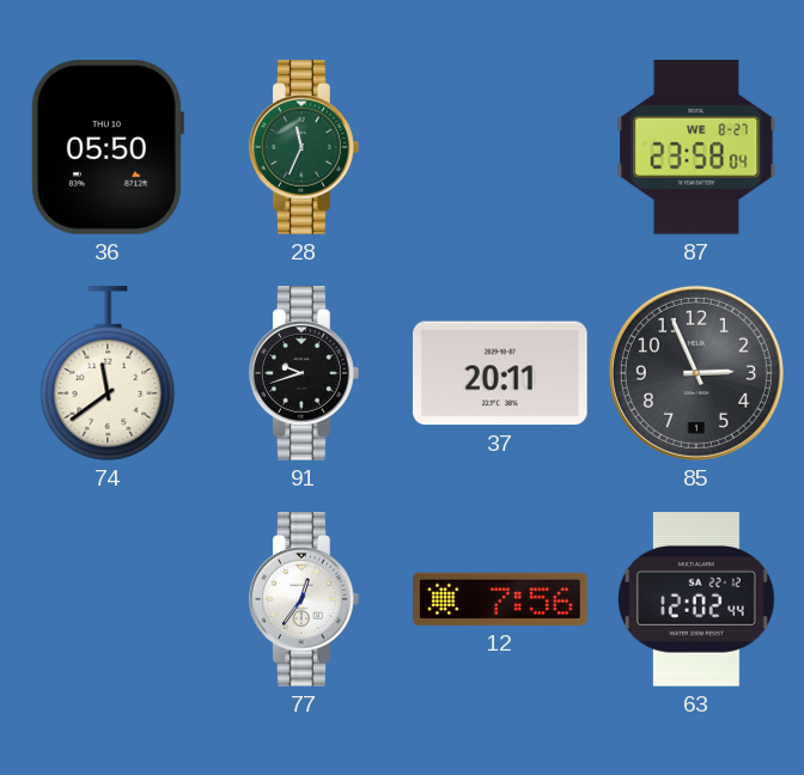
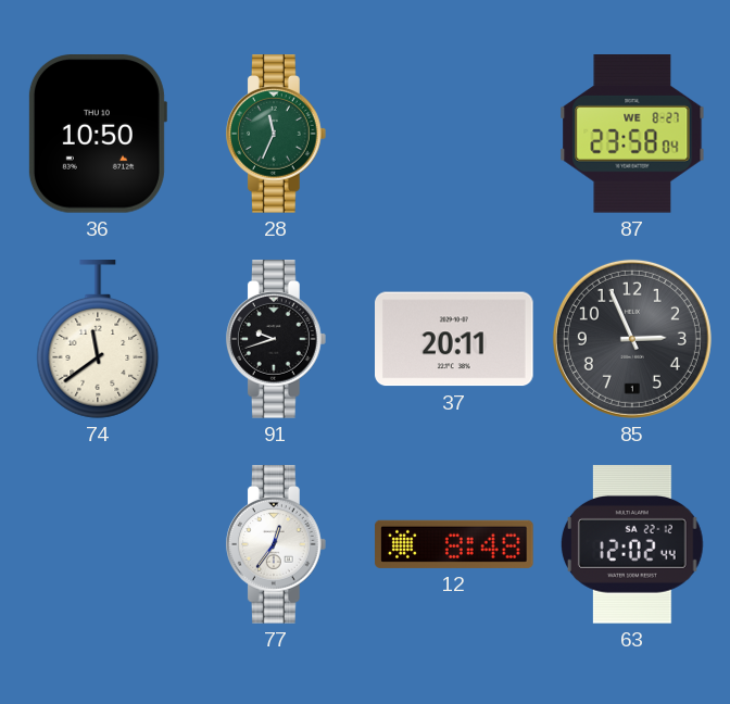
36: 05:50 -> 10:50 (97, 135)
12: 7:56 -> 8:48 (454, 544)
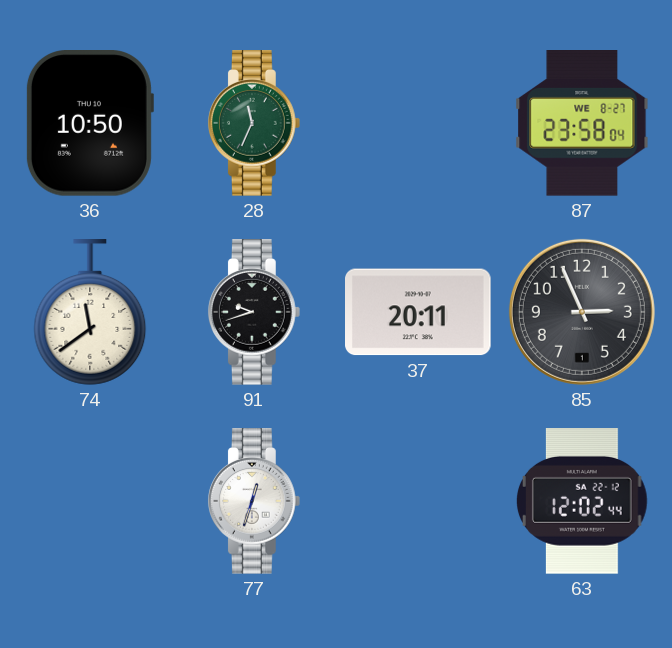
77: 12:36 -> 12:33 (254, 501)
12: 8:48 -> none (454, 544)
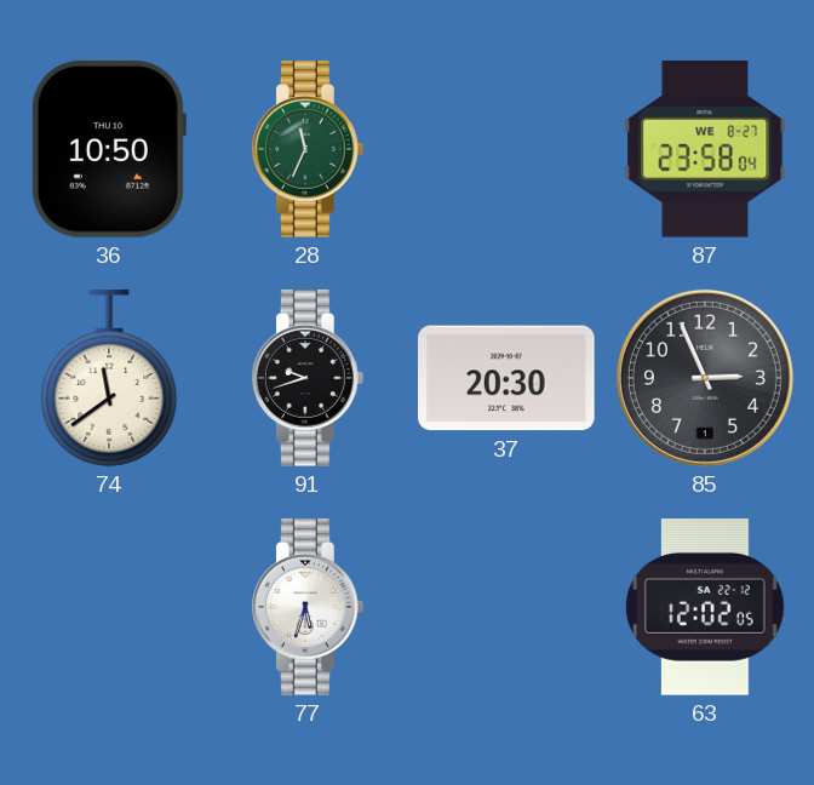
37: 20:11 -> 20:30 (508, 378)
77: 12:33 -> 5:33 (308, 607)
63: 12:02:44 -> 12:02:05 (706, 607)
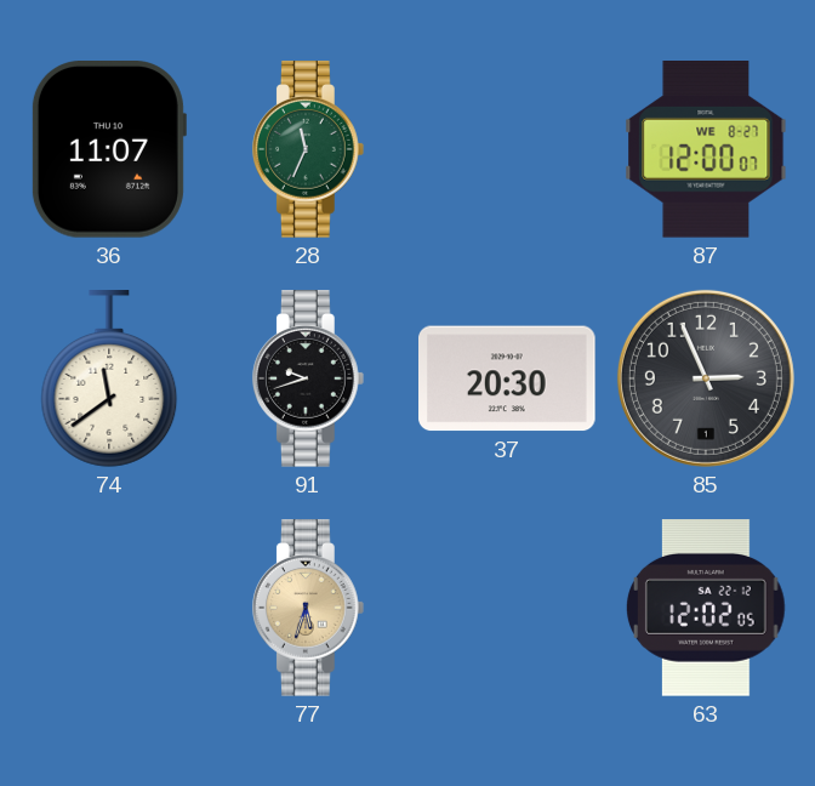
36: 10:50 -> 11:07 (108, 150)
87: 23:58 -> 12:00 (706, 150)
77 dial: white -> champagne (308, 608)
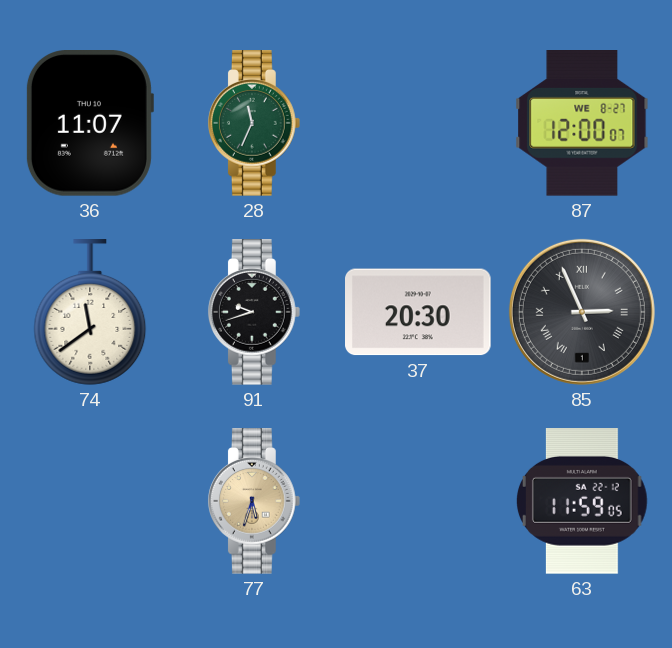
85 numerals: Arabic -> Roman (582, 312)
63: 12:02 -> 11:59 (583, 501)
